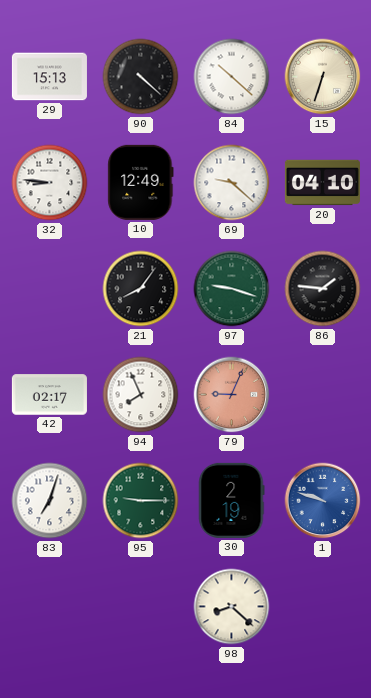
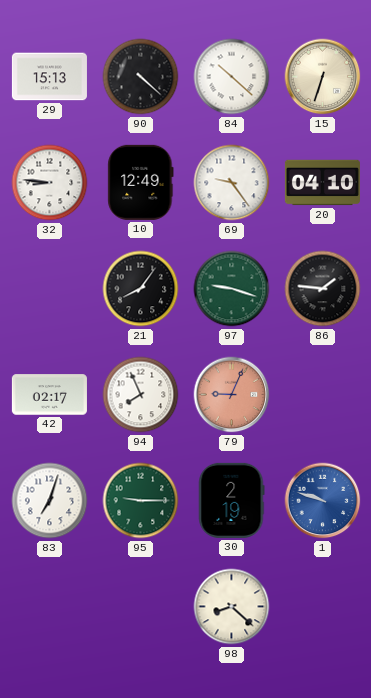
69: 9:22 -> 9:24 (232, 183)
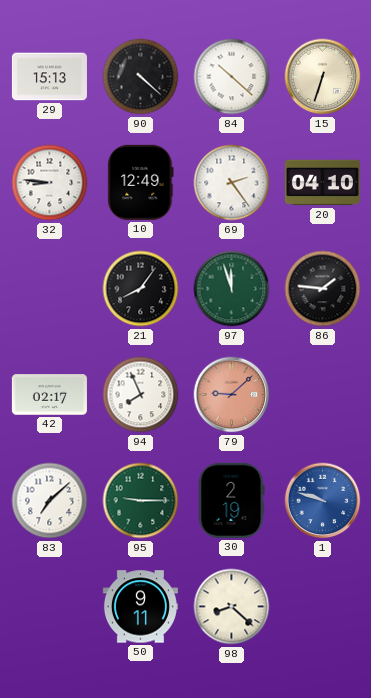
69: 9:24 -> 2:24 (232, 183)
97: 9:18 -> 11:57 (232, 289)
79: 9:04 -> 9:08 (232, 395)
83: 7:03 -> 7:08 (50, 501)
50: none -> 9:11 (140, 607)
